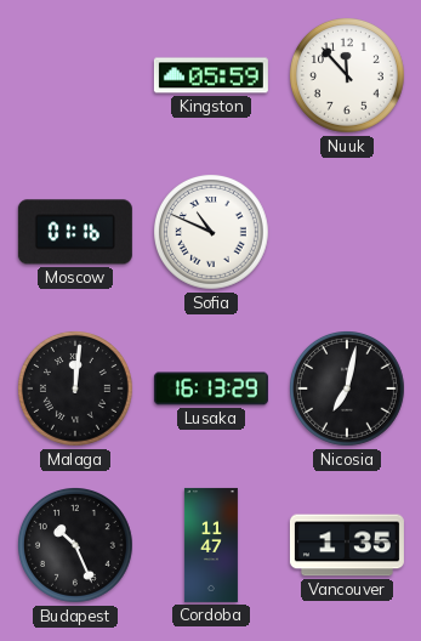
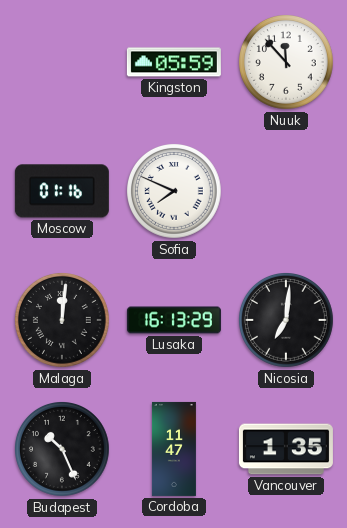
Sofia: 10:49 -> 7:49 (175, 192)
Nicosia: 7:02 -> 7:01 (287, 321)
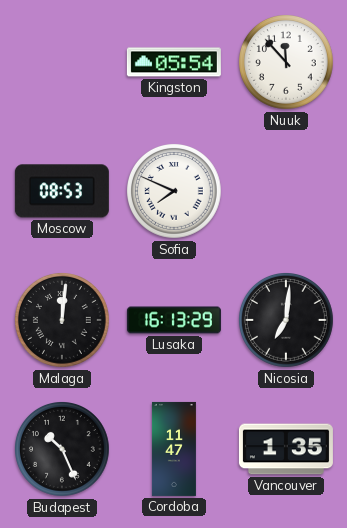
Kingston: 05:59 -> 05:54 (174, 62)
Moscow: 01:16 -> 08:53 (62, 191)
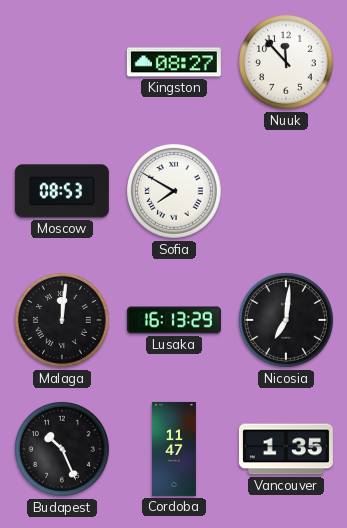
Kingston: 05:54 -> 08:27 (174, 62)
Sofia: 7:49 -> 7:50 (175, 192)
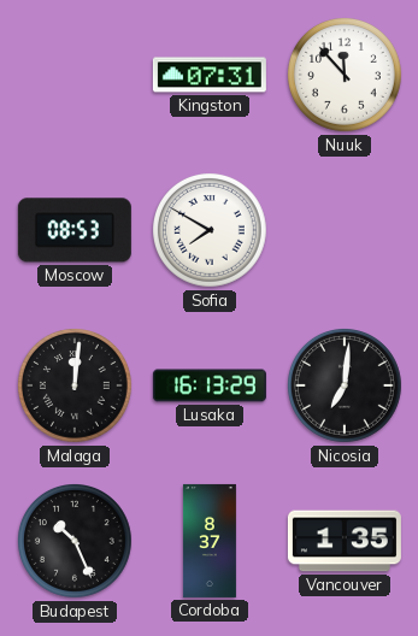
Kingston: 08:27 -> 07:31 (210, 75)
Cordoba: 11:47 -> 8:37 (210, 541)
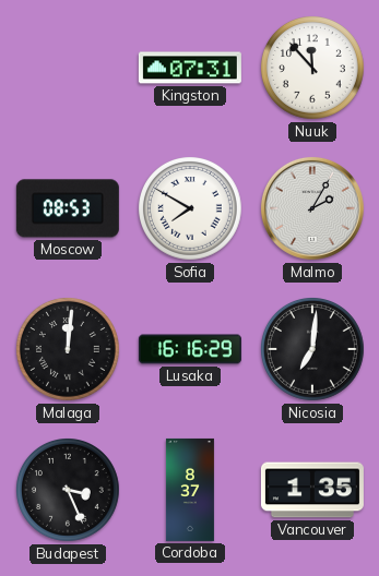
Malmo: none -> 2:05 (312, 208)
Lusaka: 16:13 -> 16:16 (190, 349)
Budapest: 10:26 -> 3:26 (69, 491)
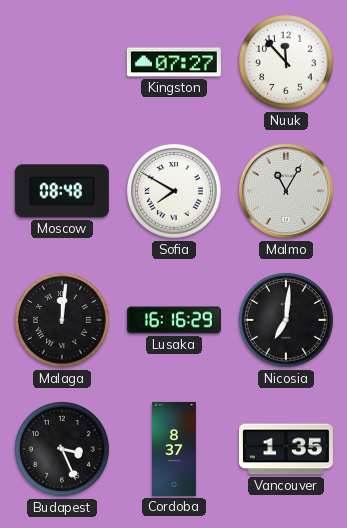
Kingston: 07:31 -> 07:27 (174, 62)
Moscow: 08:53 -> 08:48 (62, 191)
Malmo: 2:05 -> 11:05 (286, 191)
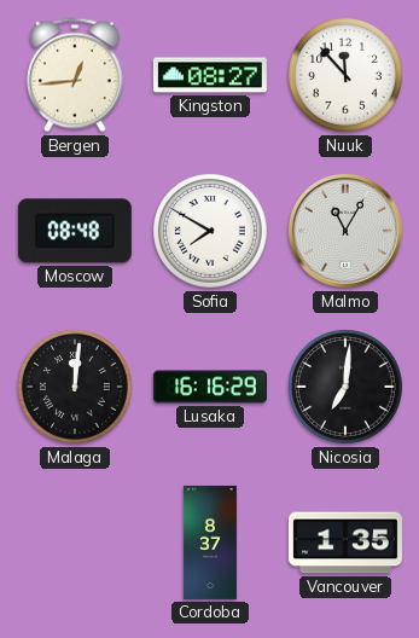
Bergen: none -> 12:44 (76, 75)
Kingston: 07:27 -> 08:27 (210, 75)
Budapest: 3:26 -> none (63, 450)
